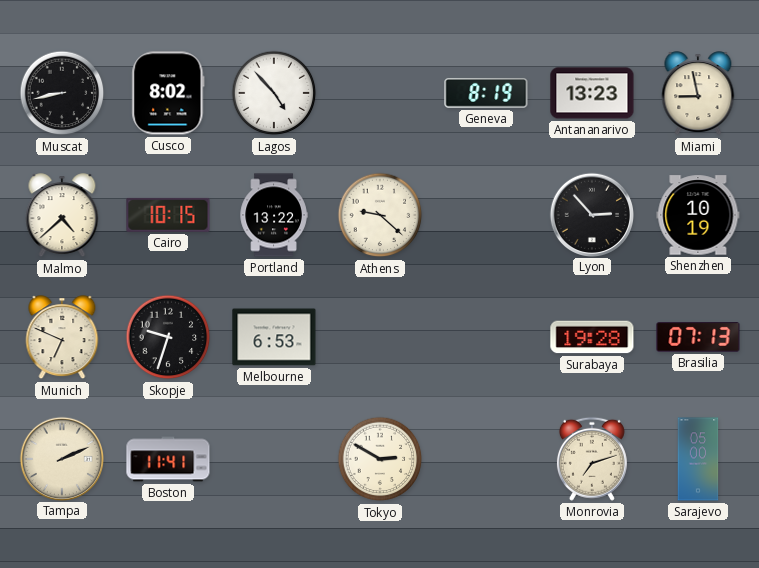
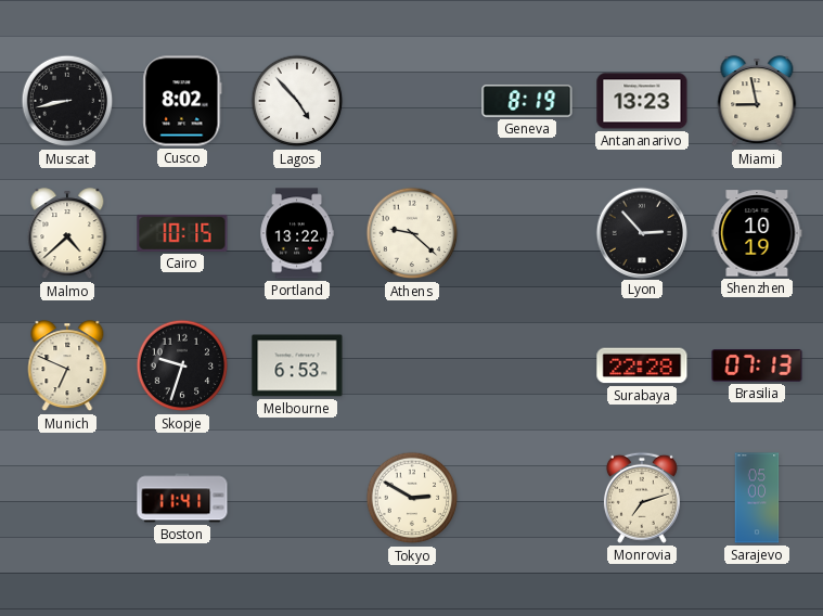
Surabaya: 19:28 -> 22:28 (642, 365)
Tampa: 2:11 -> none (61, 458)
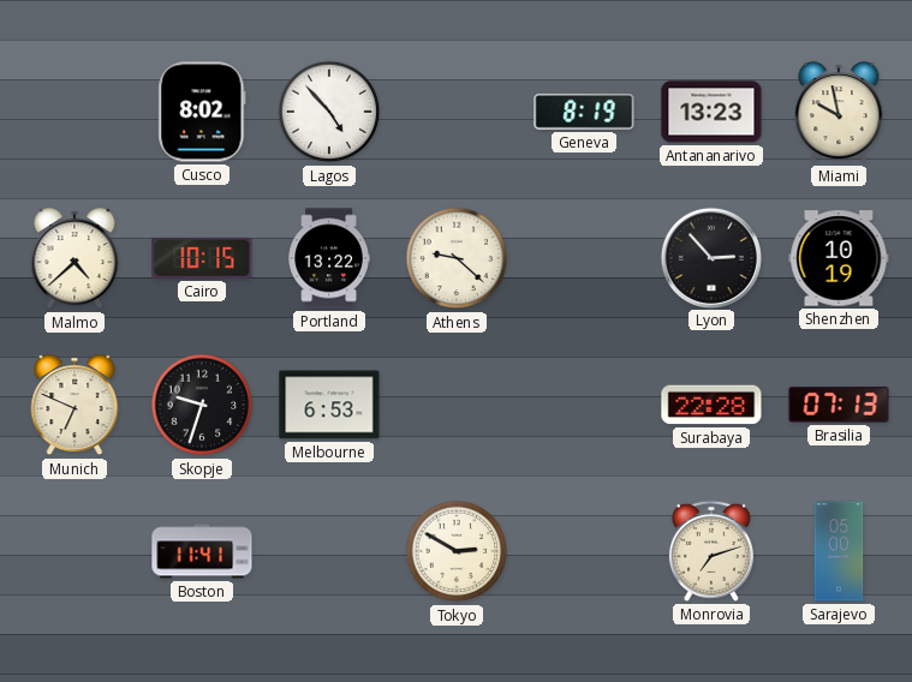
Muscat: 8:43 -> none (67, 101)
Miami: 8:58 -> 9:58 (839, 113)
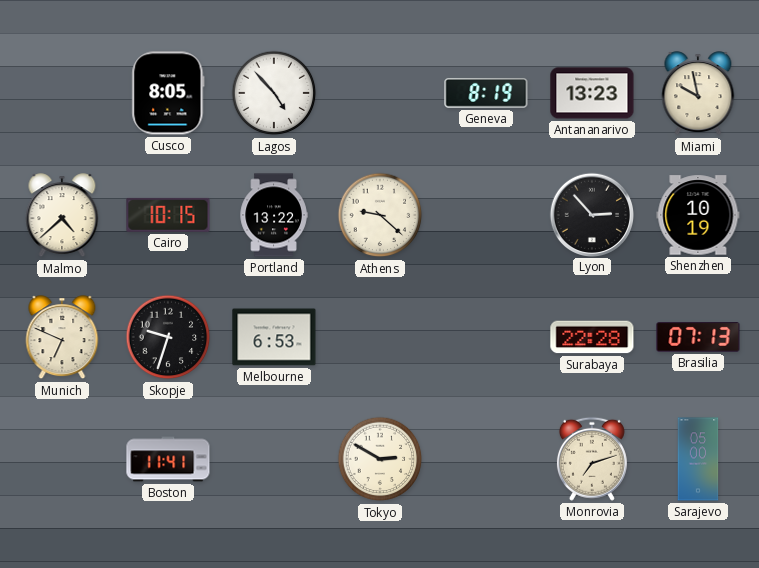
Cusco: 8:02 -> 8:05 (168, 93)
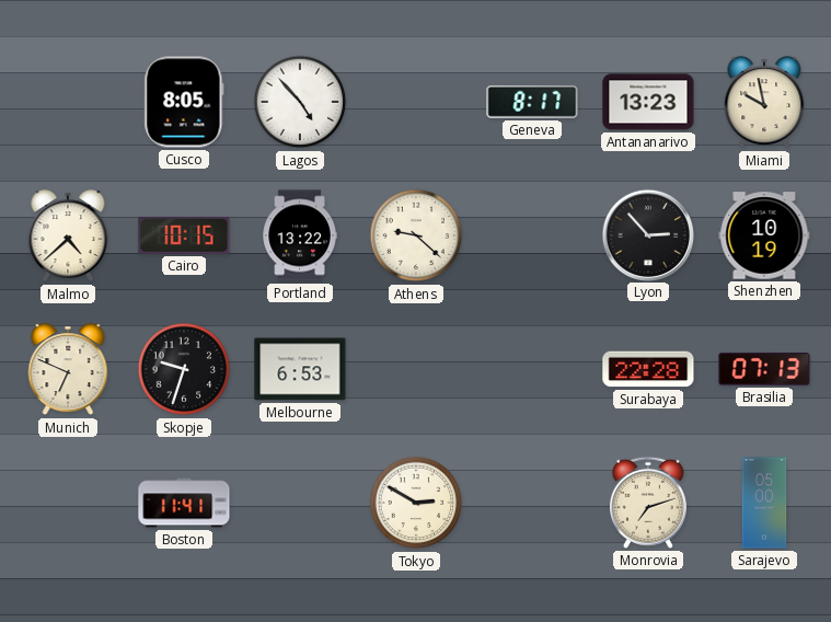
Geneva: 8:19 -> 8:17 (532, 102)
